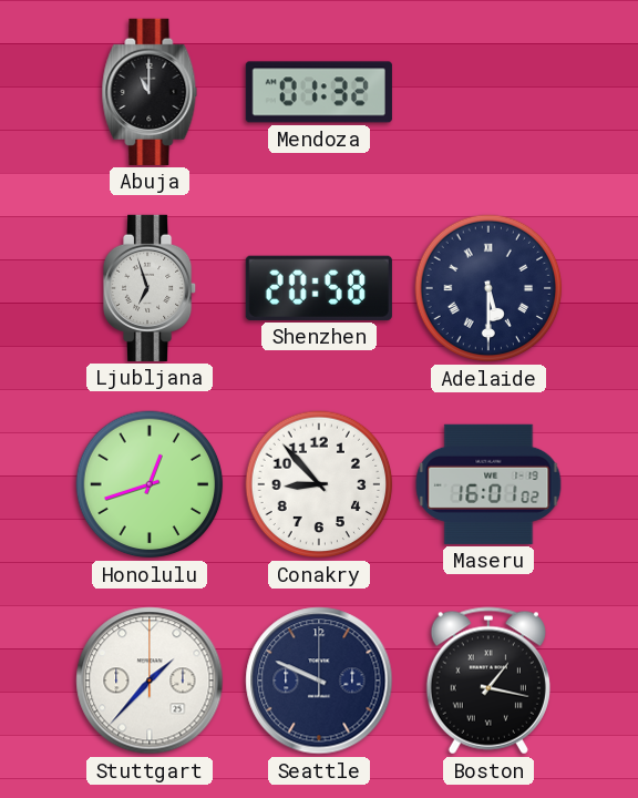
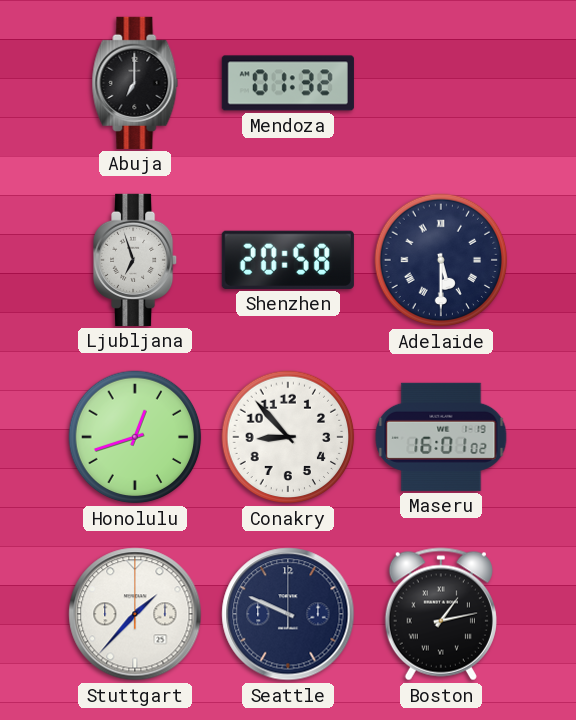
Abuja: 11:00 -> 7:00 (135, 83)
Boston: 1:17 -> 1:13 (441, 614)
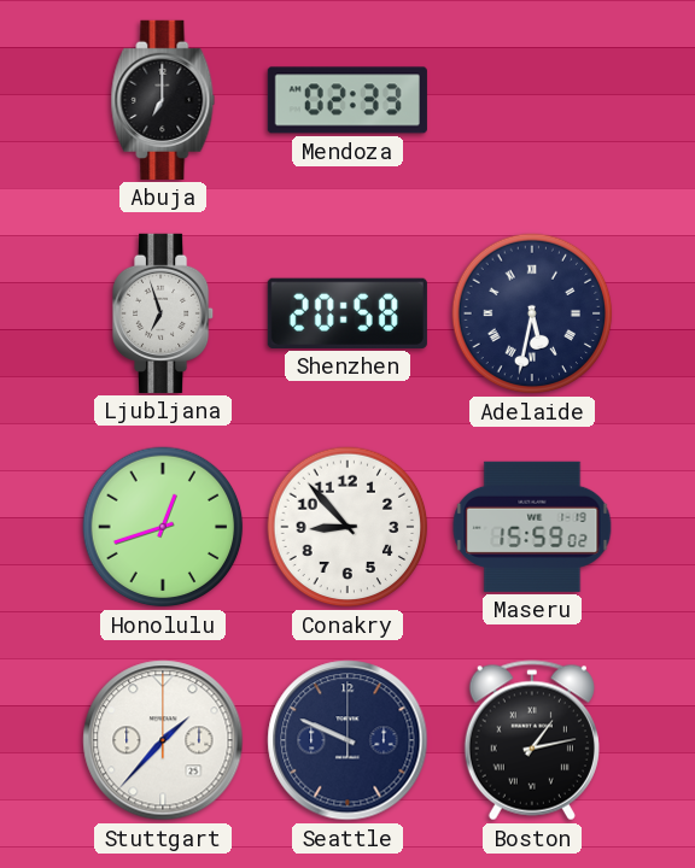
Mendoza: 01:32 -> 02:33 (347, 100)
Adelaide: 5:30 -> 5:32 (532, 313)
Maseru: 16:01 -> 15:59 (532, 527)
